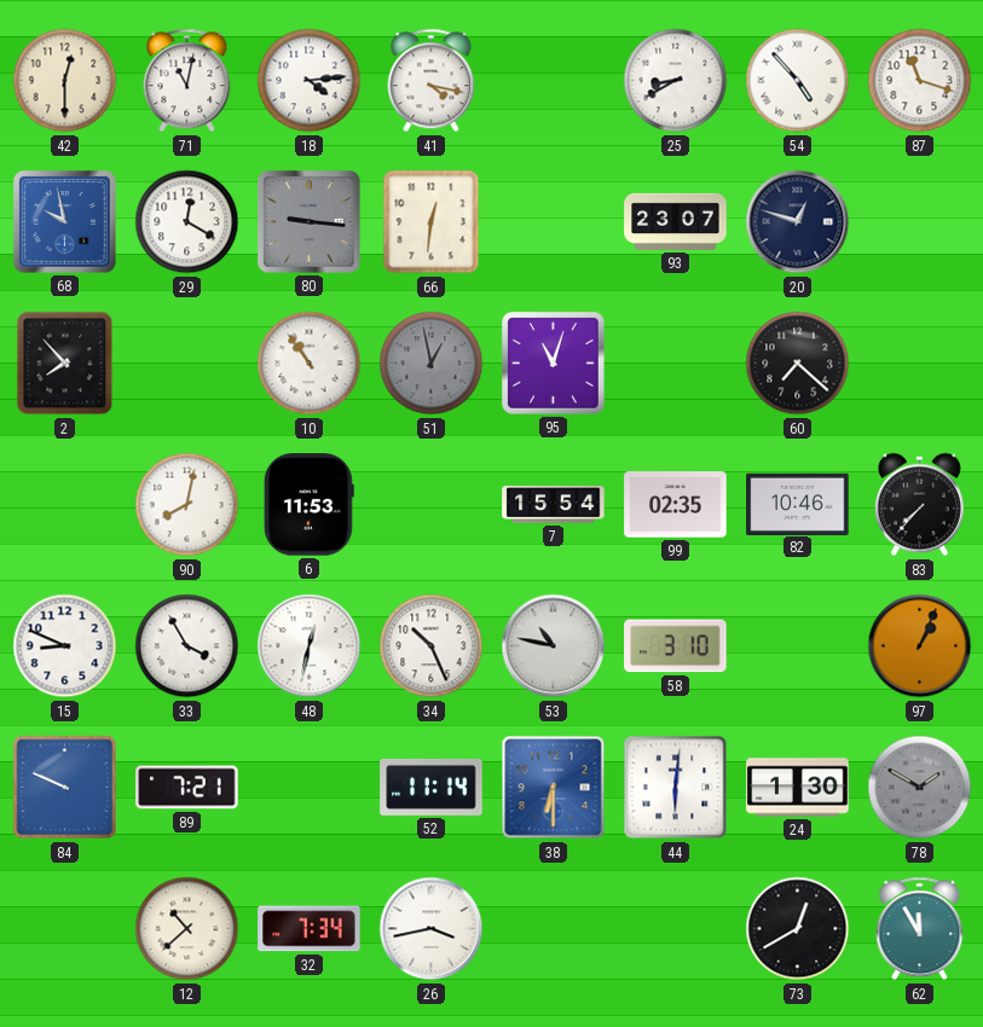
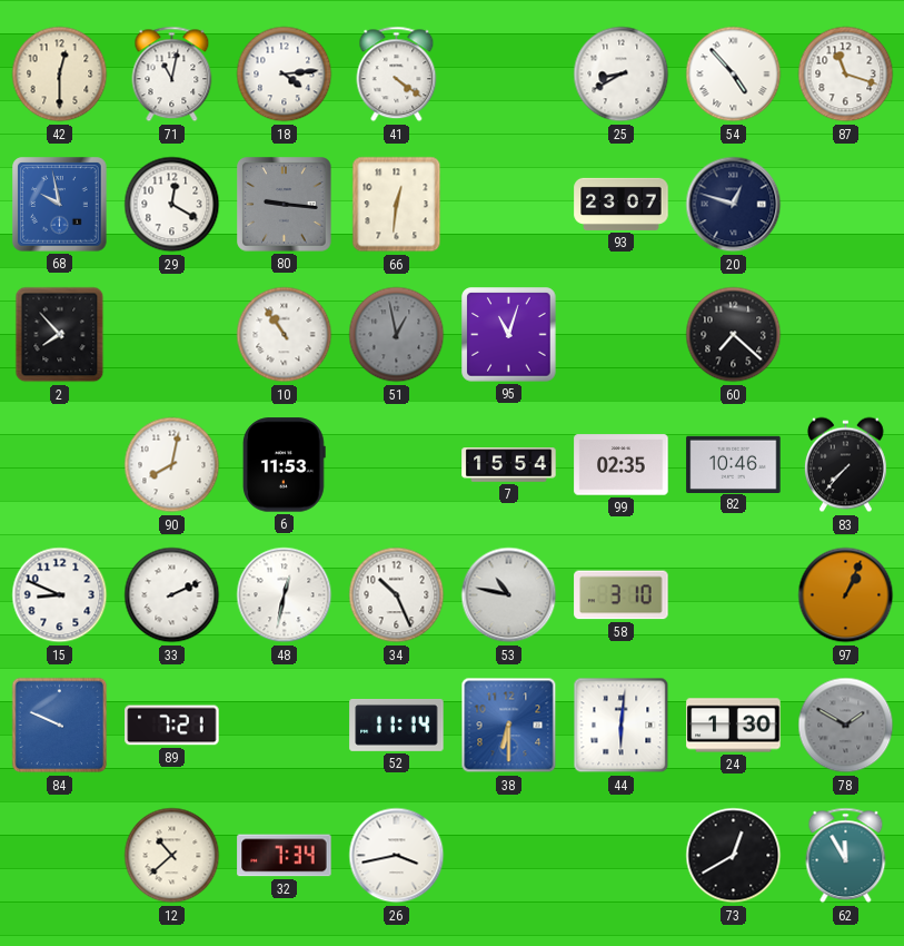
41: 4:17 -> 4:21 (397, 75)
33: 3:55 -> 2:11 (172, 595)
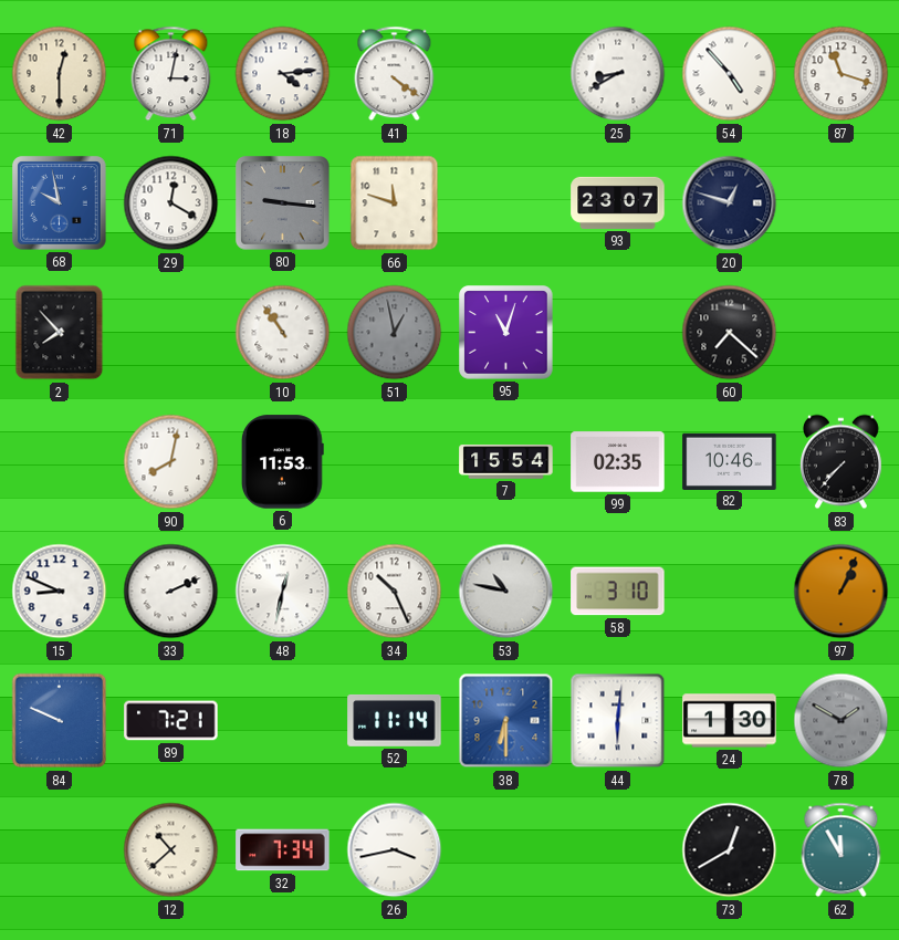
71: 11:02 -> 3:02 (171, 74)
66: 12:31 -> 11:48 (395, 203)
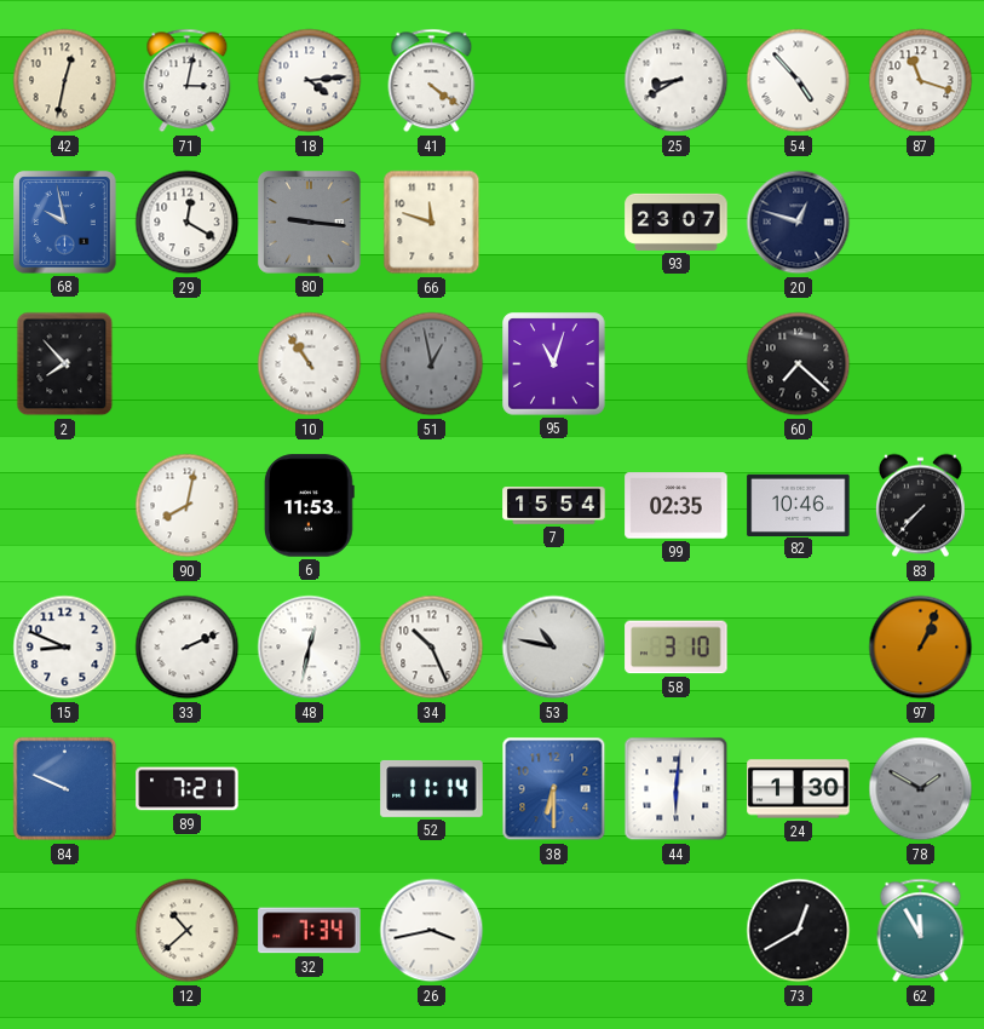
42: 12:30 -> 12:32 (65, 81)
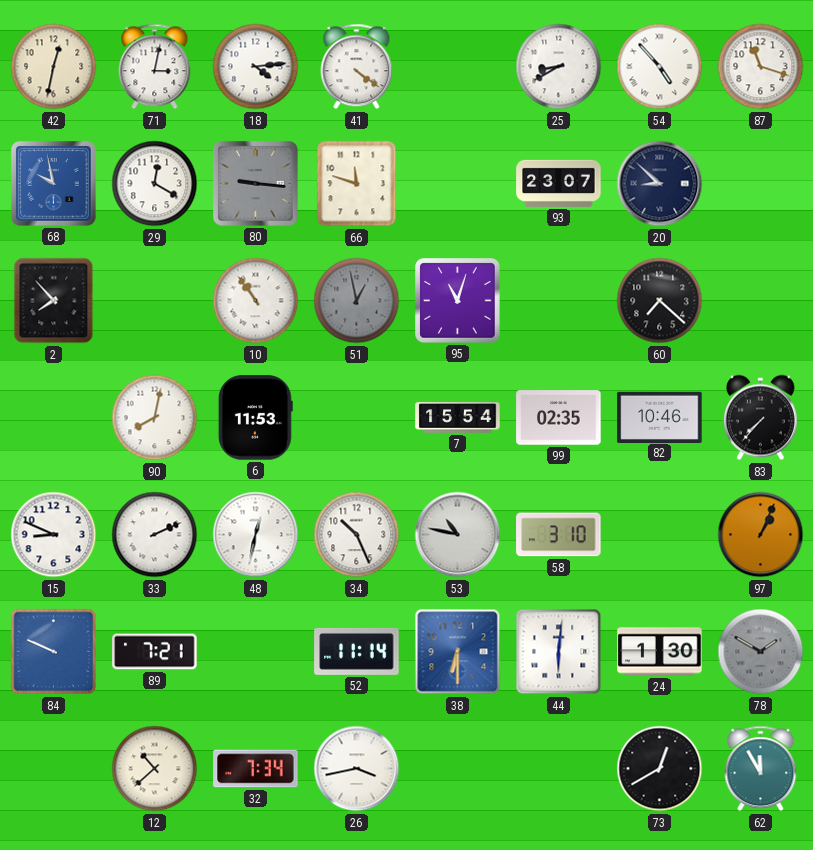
20: 12:48 -> 8:52 (660, 184)
